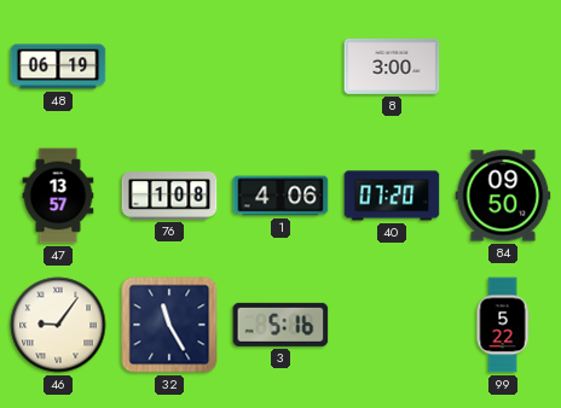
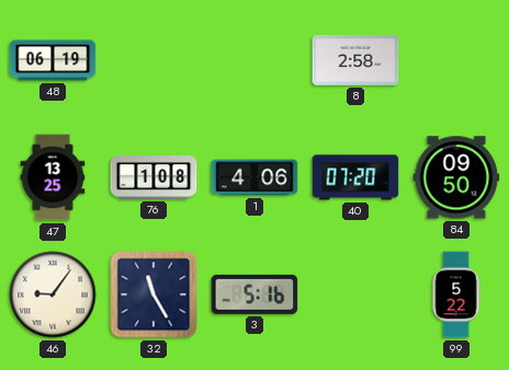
8: 3:00 -> 2:58 (355, 60)
47: 13:57 -> 13:25 (53, 177)
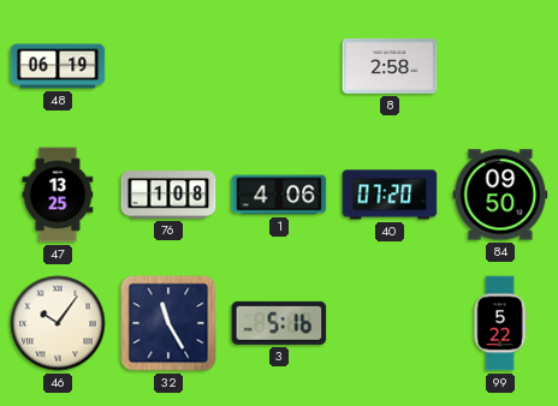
46: 9:06 -> 10:06 (58, 323)
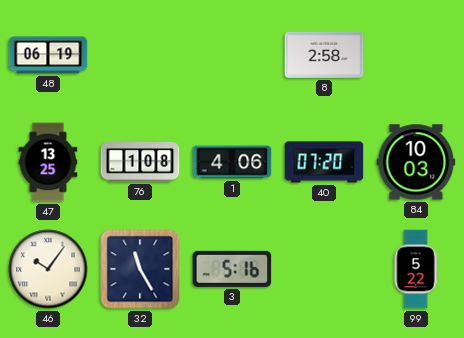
84: 09:50 -> 10:03 (416, 162)
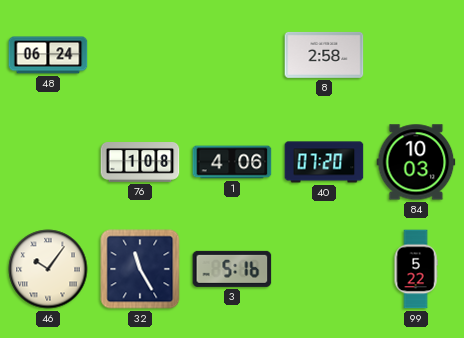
48: 06:19 -> 06:24 (48, 55)
47: 13:25 -> none (48, 162)
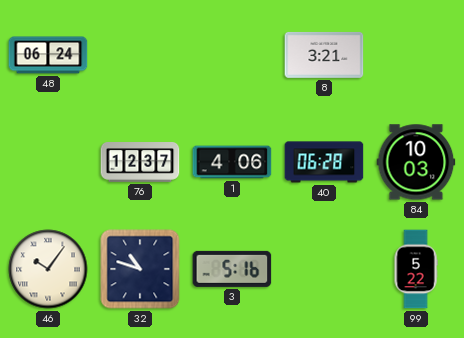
8: 2:58 -> 3:21 (324, 55)
76: 1:08 -> 12:37 (140, 163)
40: 07:20 -> 06:28 (324, 162)
32: 11:25 -> 10:48 (140, 269)
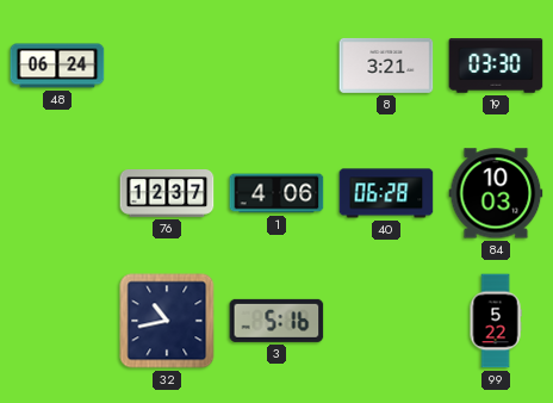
19: none -> 03:30 (496, 66)
46: 10:06 -> none (48, 269)
32: 10:48 -> 10:43 (167, 321)
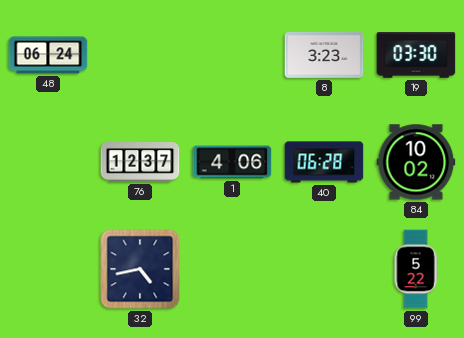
8: 3:21 -> 3:23 (324, 55)
84: 10:03 -> 10:02 (416, 162)
32: 10:43 -> 4:43 (140, 269)
3: 5:16 -> none (276, 321)
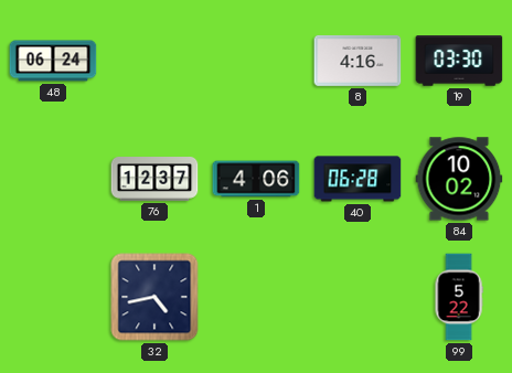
8: 3:23 -> 4:16 (358, 61)
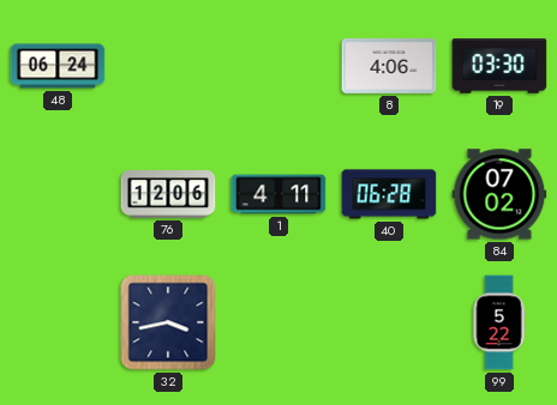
8: 4:16 -> 4:06 (389, 66)
76: 12:37 -> 12:06 (168, 195)
1: 4:06 -> 4:11 (278, 194)
84: 10:02 -> 07:02 (499, 194)
32: 4:43 -> 3:43 (168, 322)
